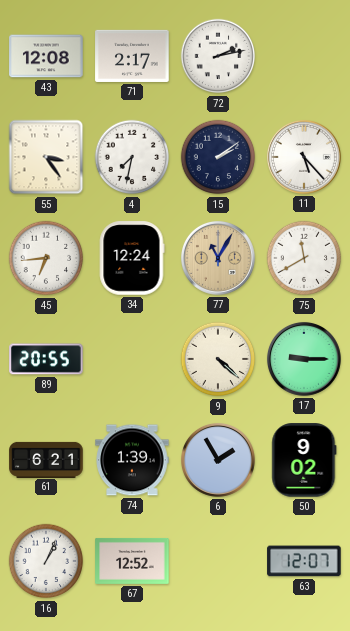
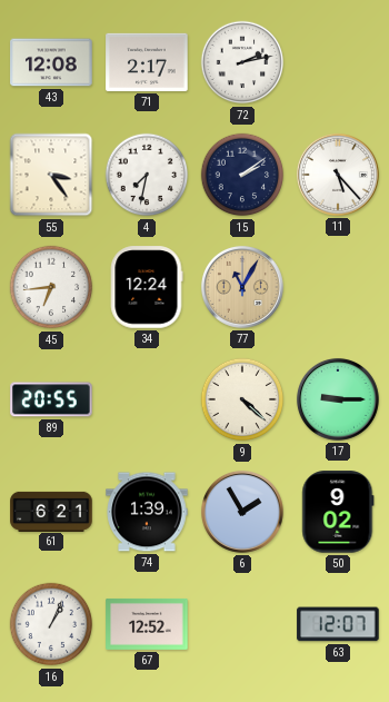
75: 11:40 -> none (304, 258)
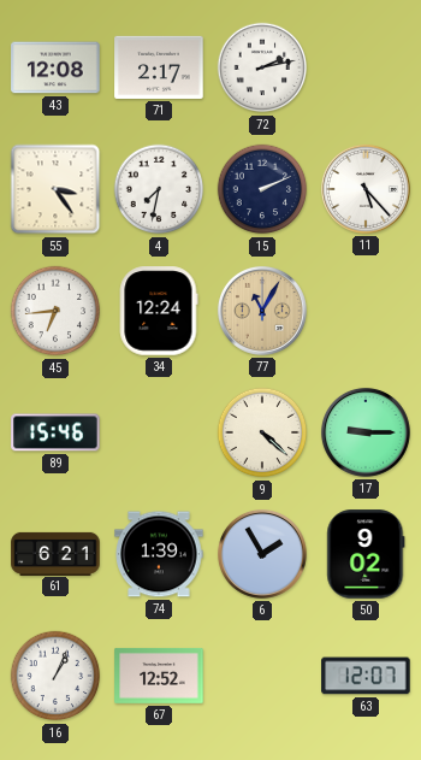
15: 2:09 -> 2:11 (262, 189)
89: 20:55 -> 15:46 (55, 432)
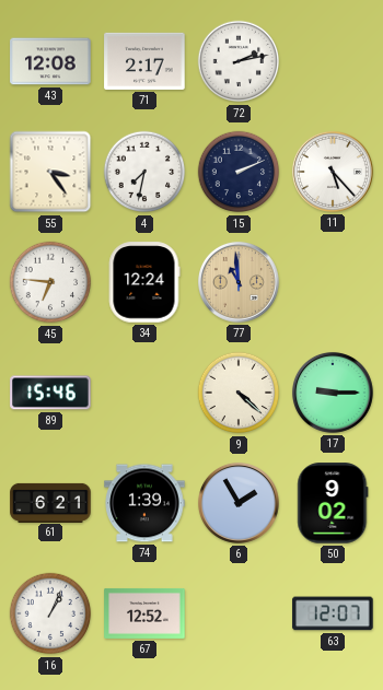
45: 6:44 -> 6:46 (50, 282)
77: 11:05 -> 10:59 (239, 282)
